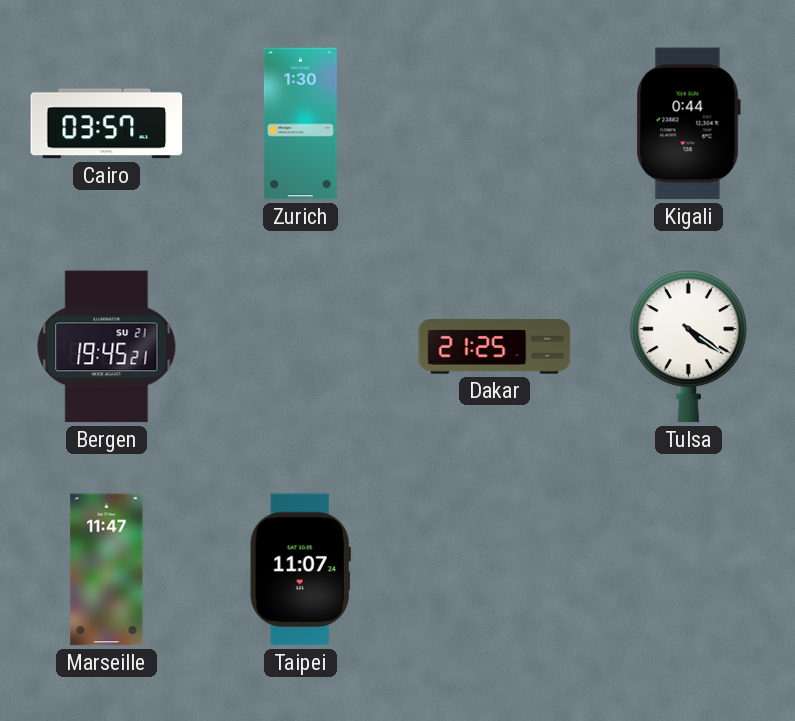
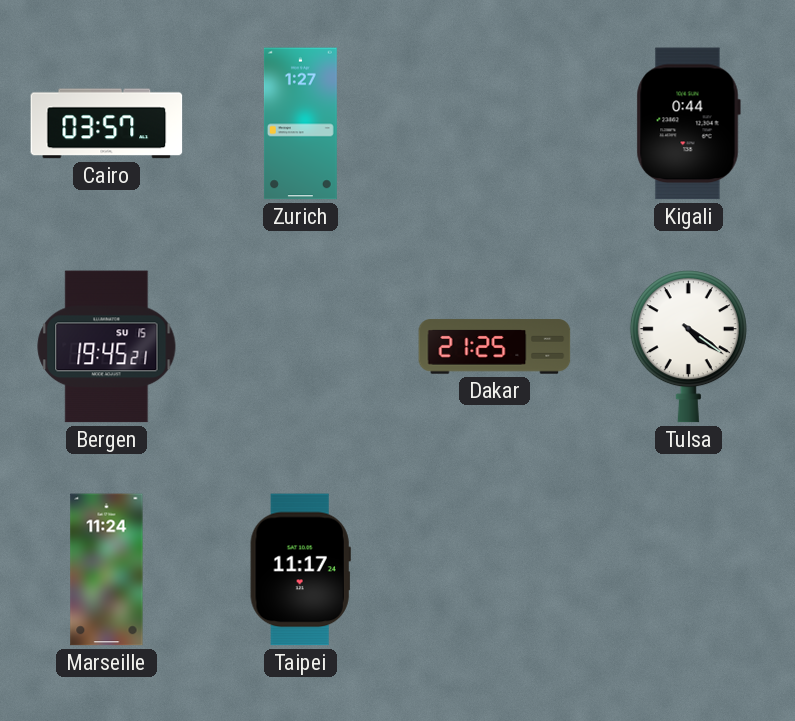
Zurich: 1:30 -> 1:27 (300, 124)
Bergen date: SU 21 -> SU 15 (107, 347)
Marseille: 11:47 -> 11:24 (107, 570)
Taipei: 11:07 -> 11:17 (300, 570)
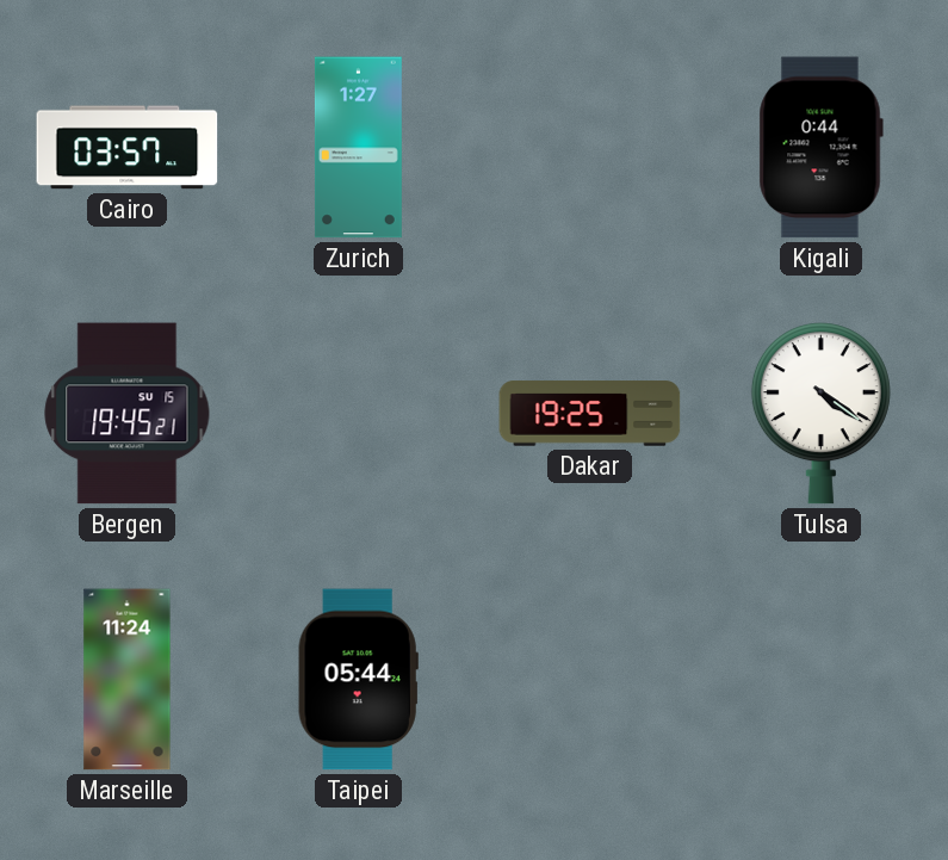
Dakar: 21:25 -> 19:25 (590, 414)
Taipei: 11:17 -> 05:44 (358, 680)
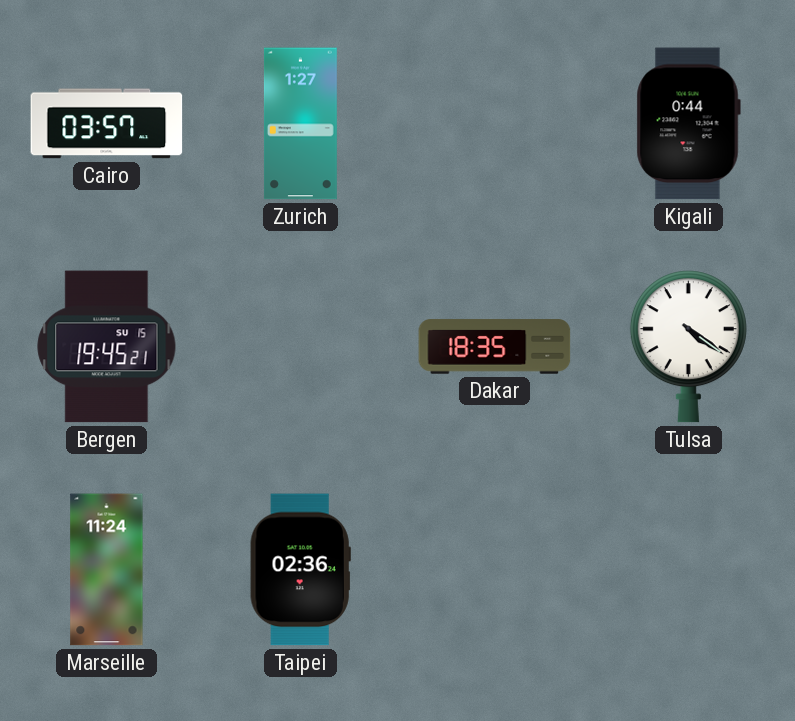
Dakar: 19:25 -> 18:35 (495, 347)
Taipei: 05:44 -> 02:36 (300, 570)
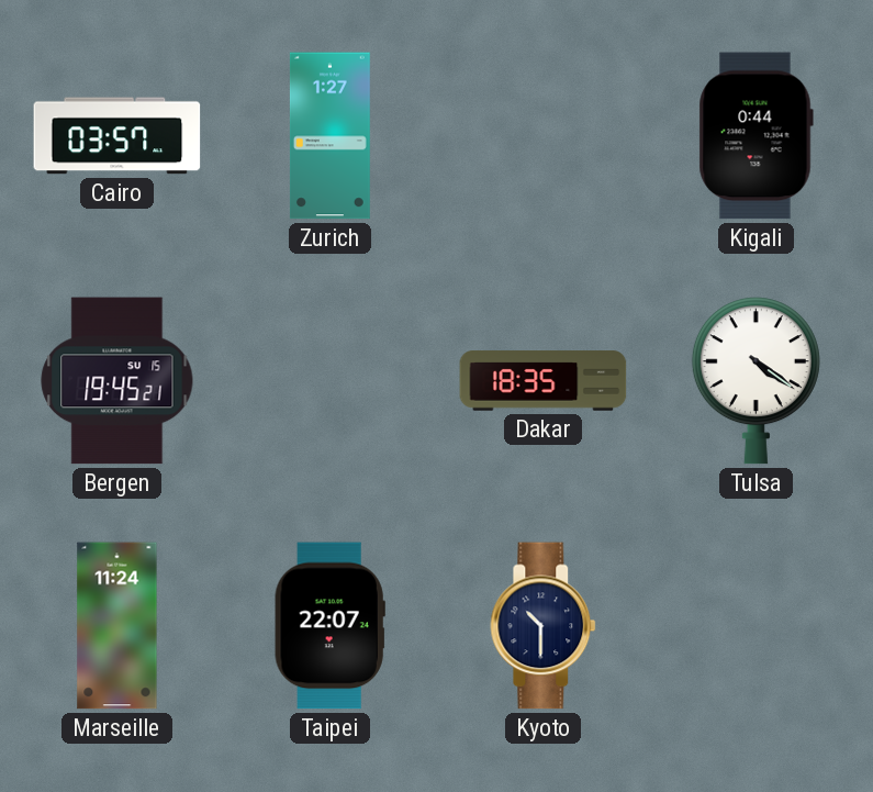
Taipei: 02:36 -> 22:07 (329, 626)
Kyoto: none -> 10:30 (544, 626)
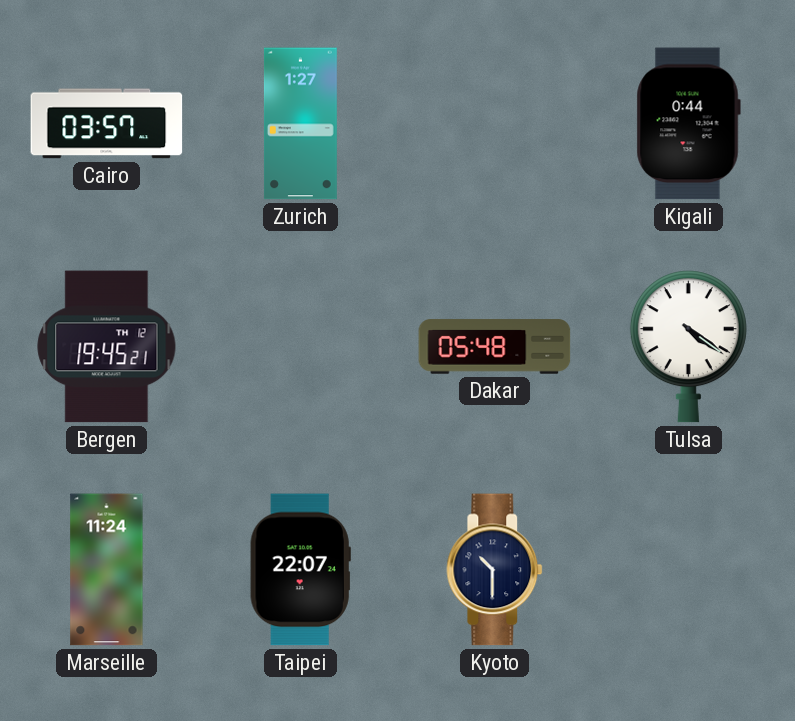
Bergen date: SU 15 -> TH 12 (107, 347)
Dakar: 18:35 -> 05:48 (495, 347)
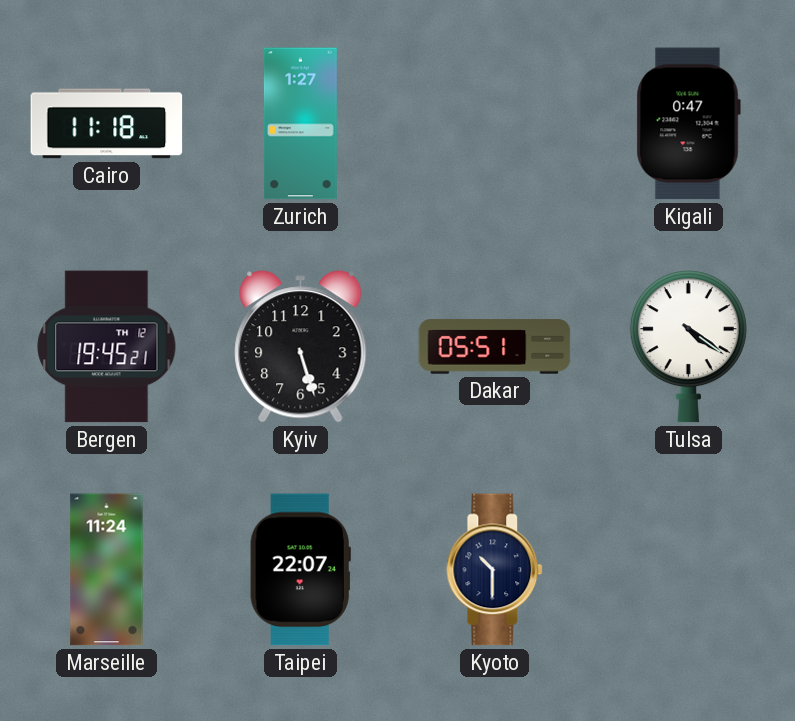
Cairo: 03:57 -> 11:18 (107, 124)
Kigali: 0:44 -> 0:47 (688, 124)
Kyiv: none -> 5:27 (301, 347)
Dakar: 05:48 -> 05:51 (495, 347)
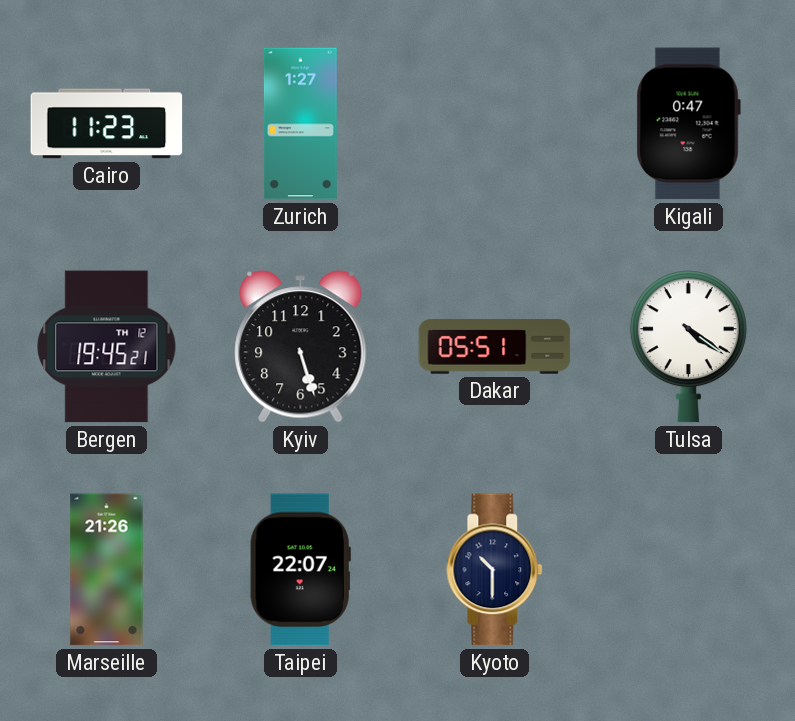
Cairo: 11:18 -> 11:23 (107, 124)
Marseille: 11:24 -> 21:26 (107, 570)
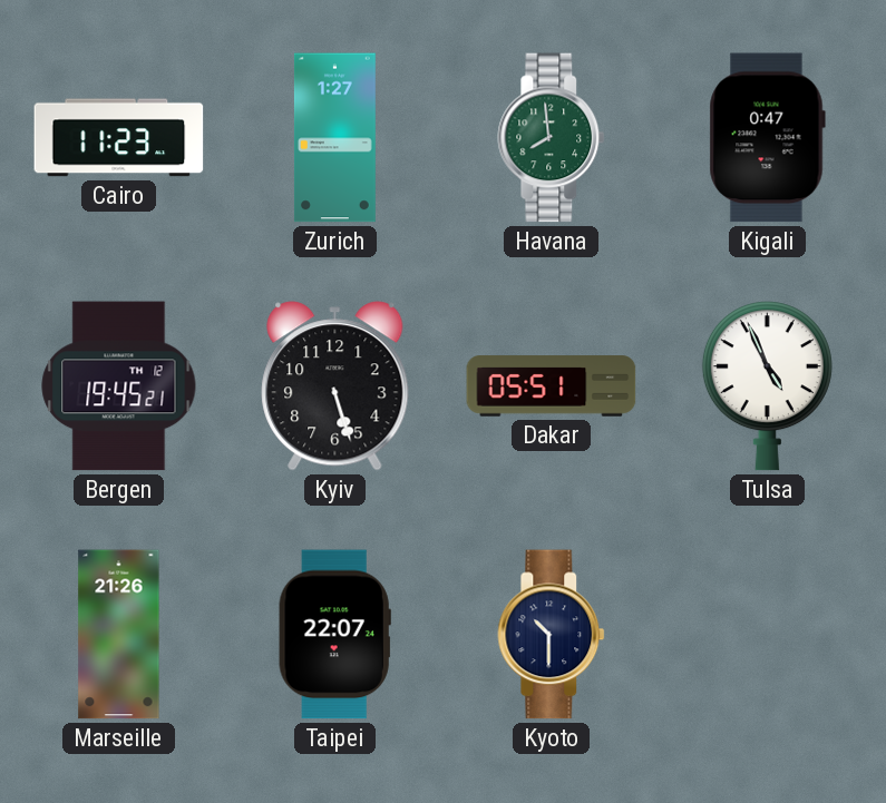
Havana: none -> 7:59 (552, 138)
Tulsa: 4:21 -> 4:56 (767, 386)
